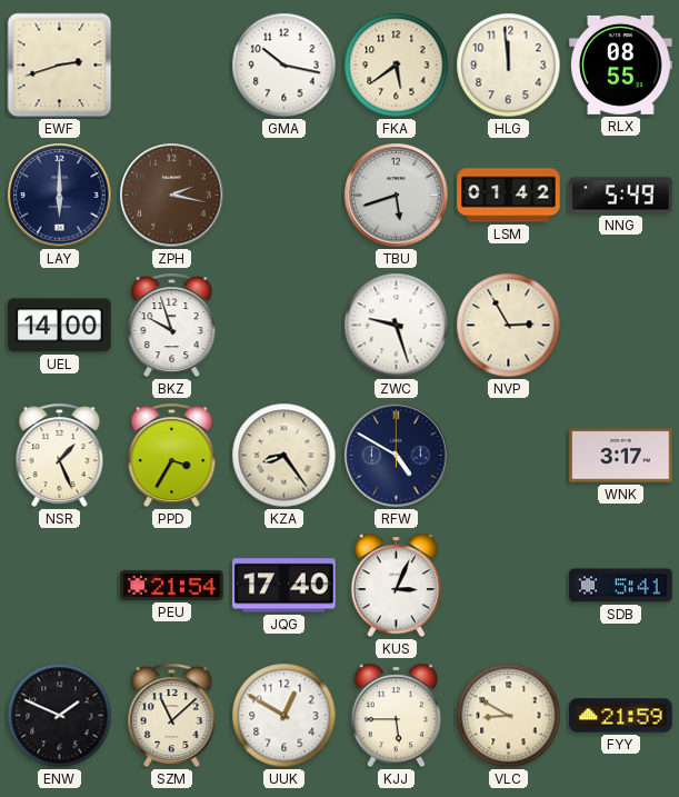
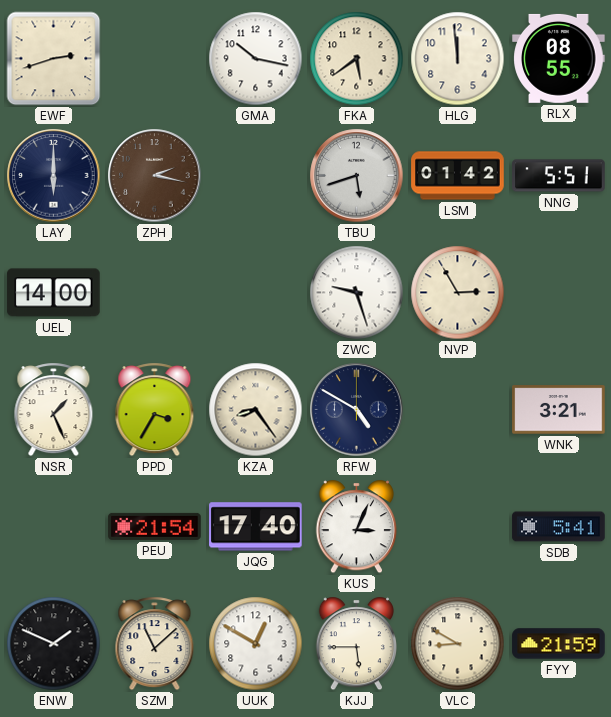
NNG: 5:49 -> 5:51 (559, 176)
BKZ: 9:57 -> none (172, 326)
WNK: 3:17 -> 3:21 (559, 410)
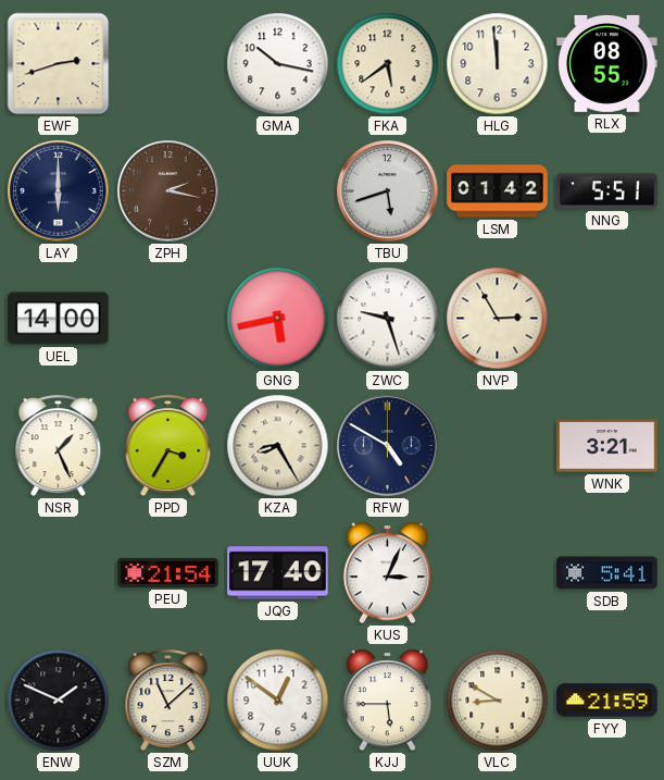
GNG: none -> 5:43 (278, 319)
KZA: 8:24 -> 8:25 (278, 446)
UUK: 12:50 -> 12:51 (278, 701)
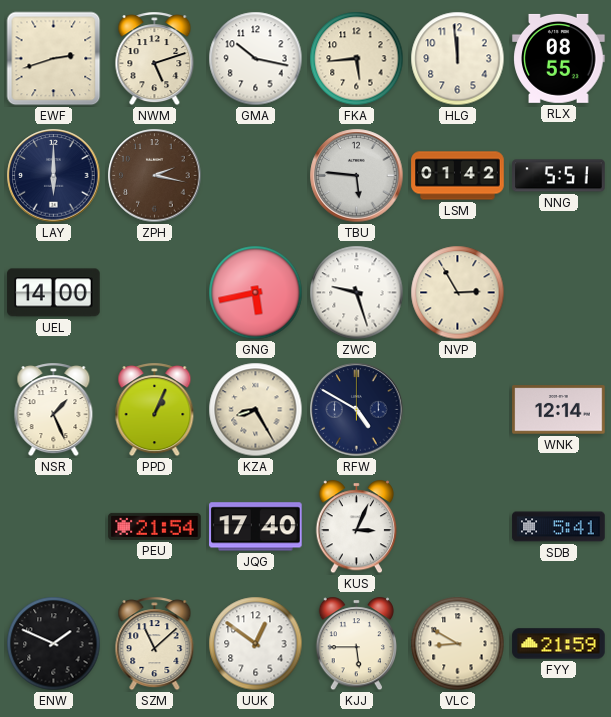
NWM: none -> 5:12 (155, 59)
FKA: 5:39 -> 5:44 (357, 59)
TBU: 5:42 -> 5:46 (357, 176)
PPD: 3:35 -> 1:04 (155, 410)
WNK: 3:21 -> 12:14 (559, 410)
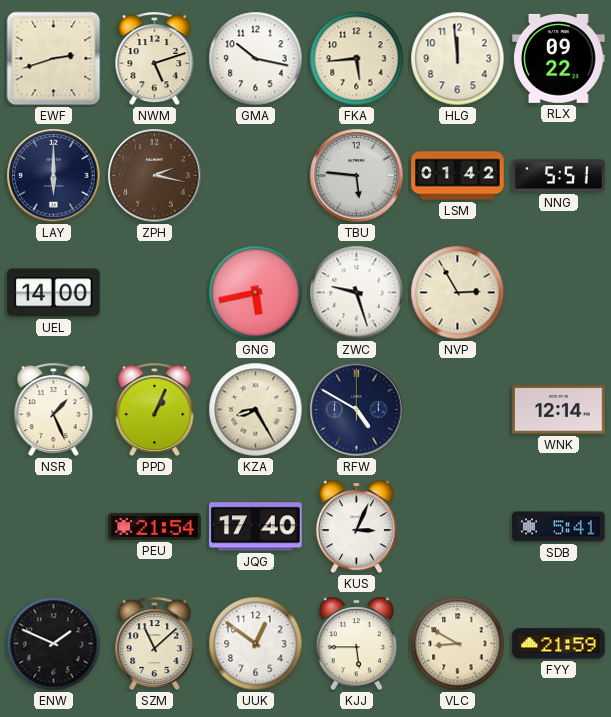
RLX: 08:55 -> 09:22 (559, 58)
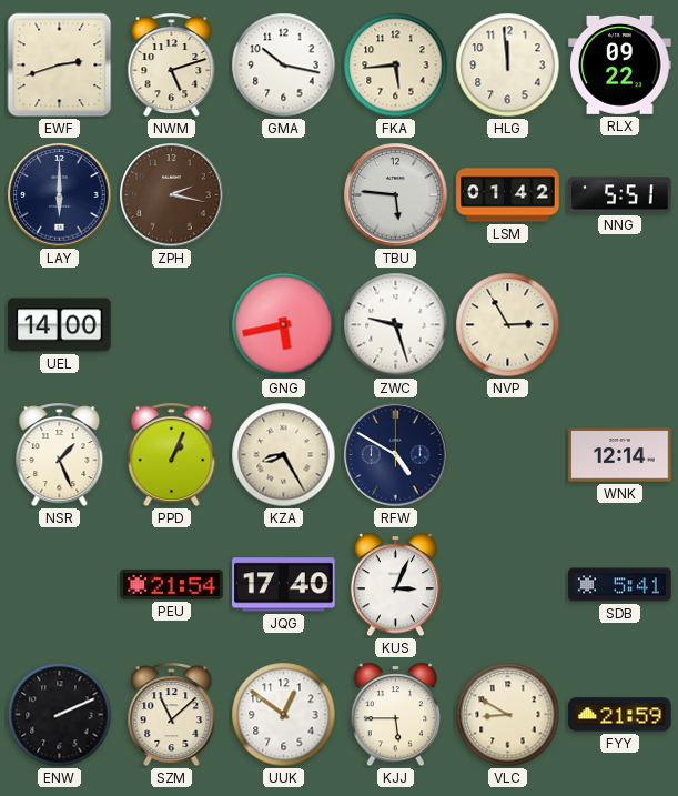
ENW: 1:49 -> 2:11 (60, 715)
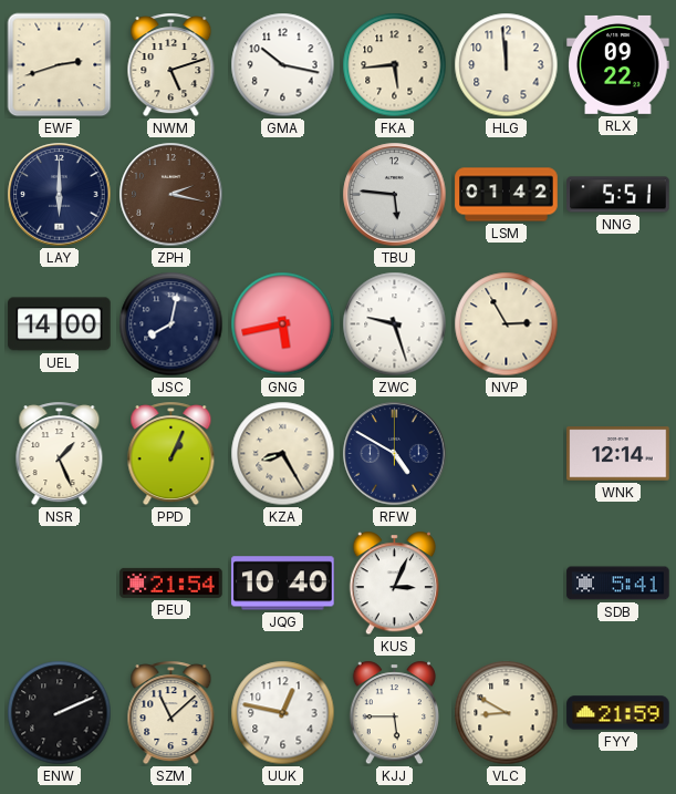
JSC: none -> 8:02 (171, 324)
JQG: 17:40 -> 10:40 (283, 584)
UUK: 12:51 -> 12:47 (283, 713)
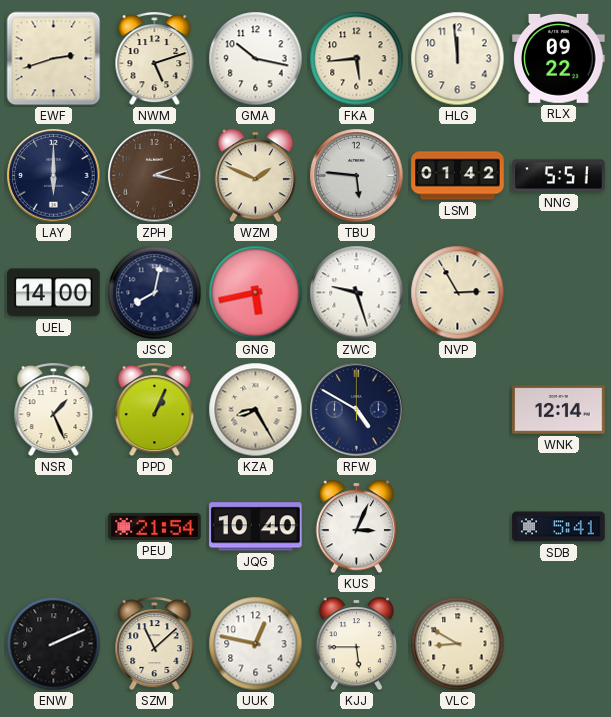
WZM: none -> 1:49 (255, 176)
FYY: 21:59 -> none (618, 713)
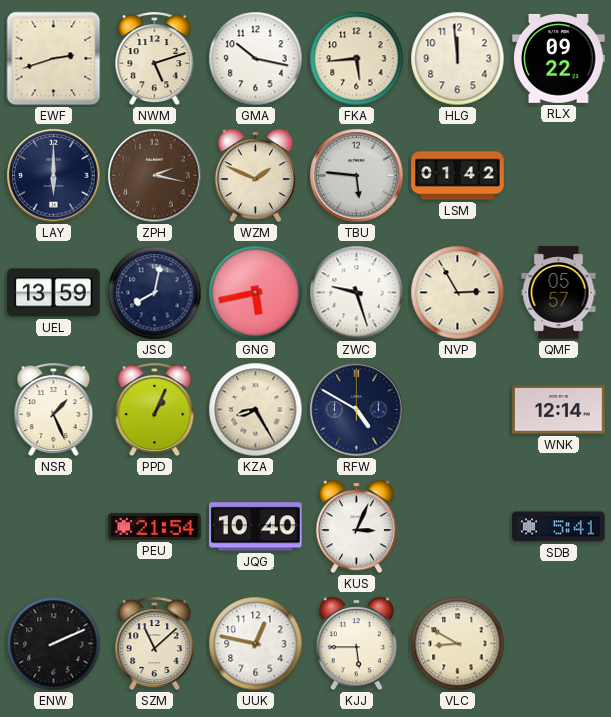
NNG: 5:51 -> none (559, 176)
UEL: 14:00 -> 13:59 (54, 293)
QMF: none -> 05:57 (559, 293)
